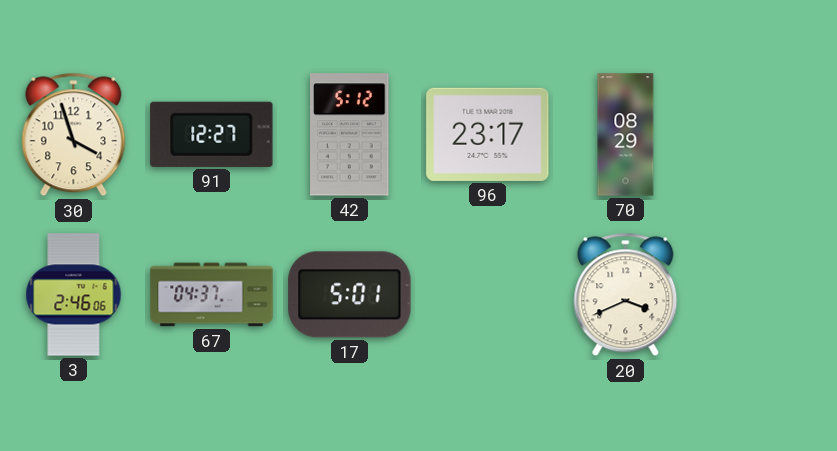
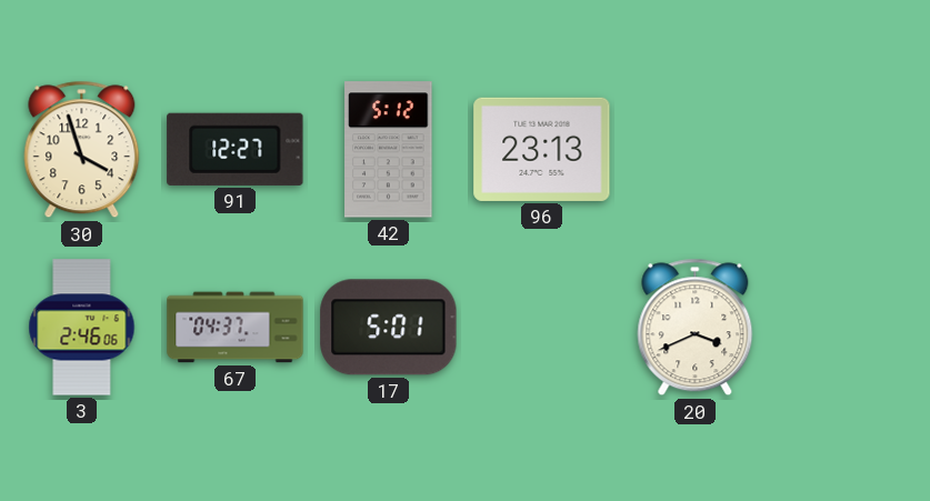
96: 23:17 -> 23:13 (542, 149)
70: 08:29 -> none (626, 135)
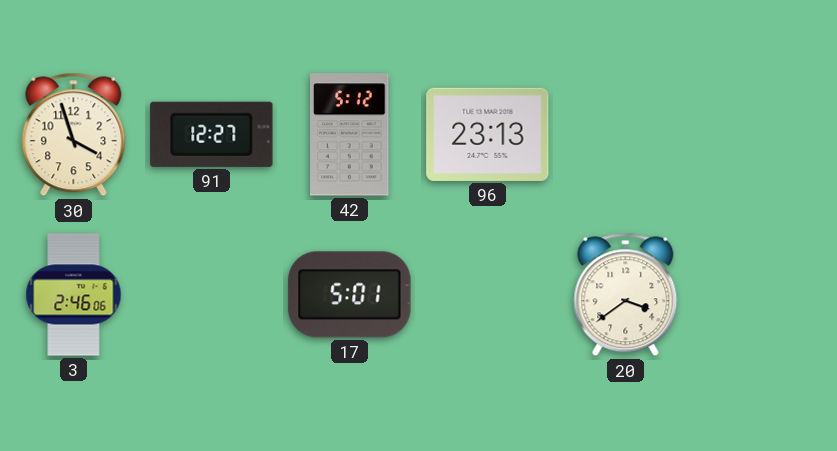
67: 04:37 -> none (236, 328)
20: 3:41 -> 3:39 (626, 295)
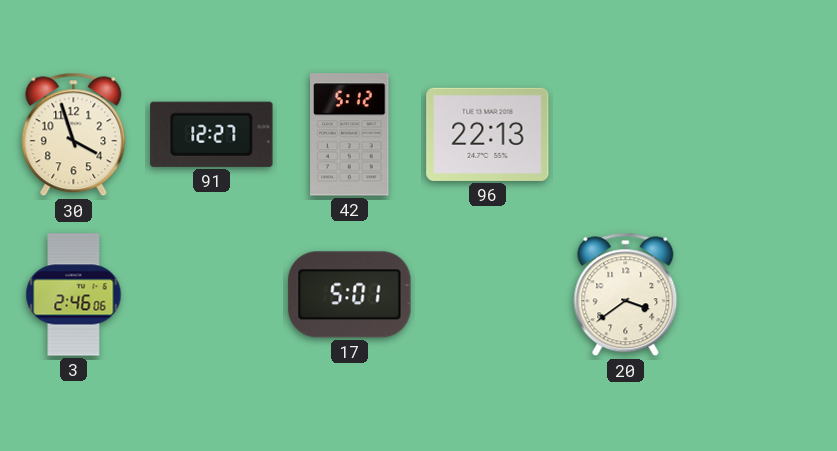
96: 23:13 -> 22:13 (488, 134)
